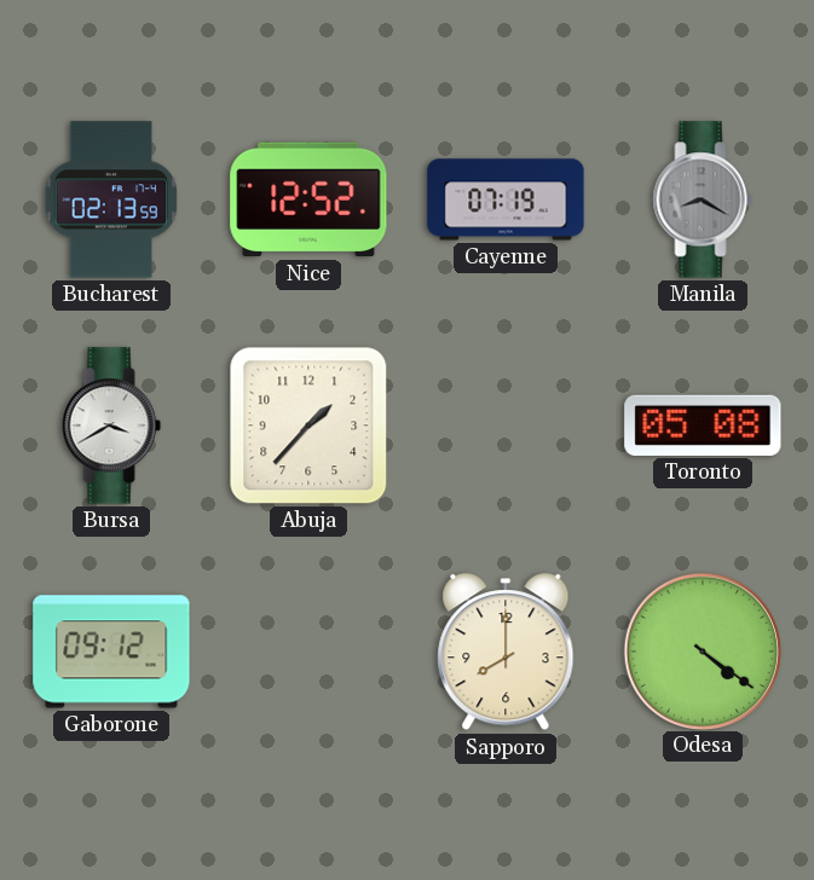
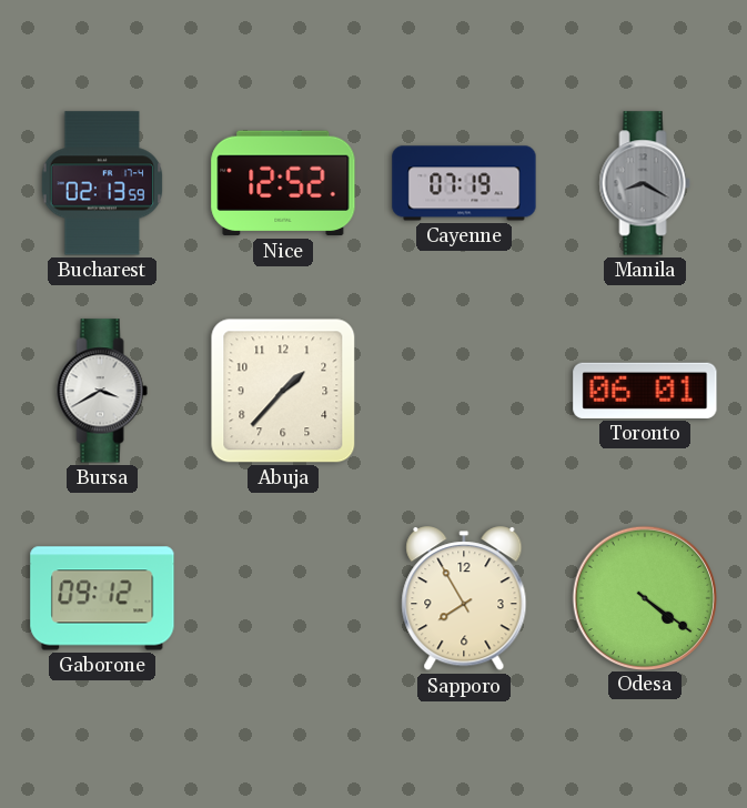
Toronto: 05:08 -> 06:01 (645, 391)
Sapporo: 8:00 -> 7:55 (464, 599)
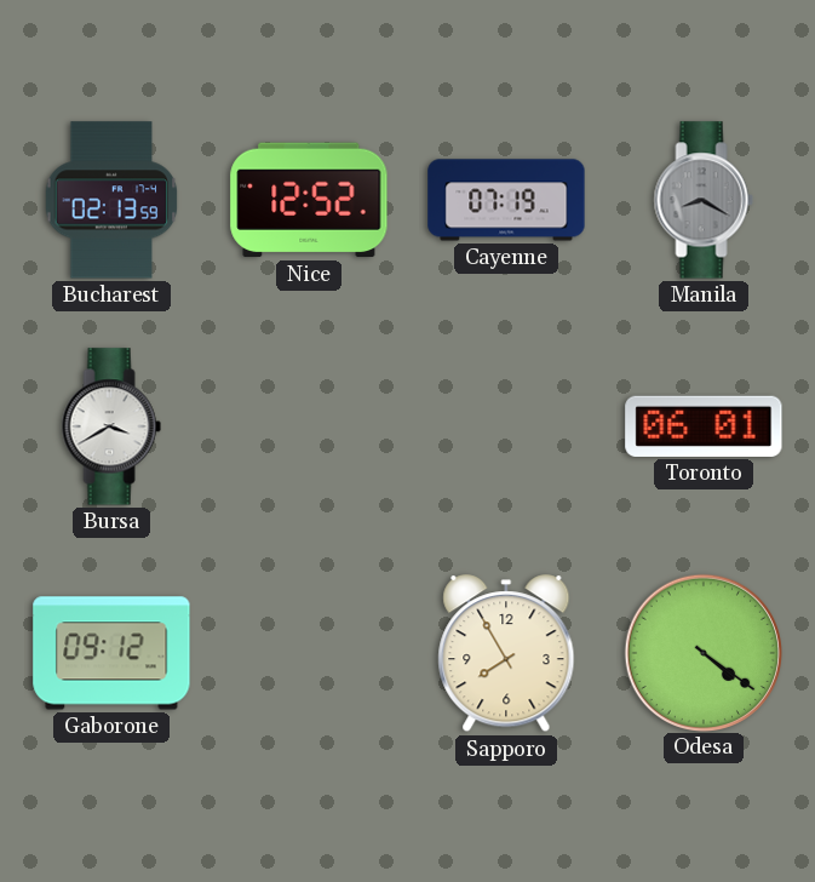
Abuja: 1:37 -> none (283, 391)
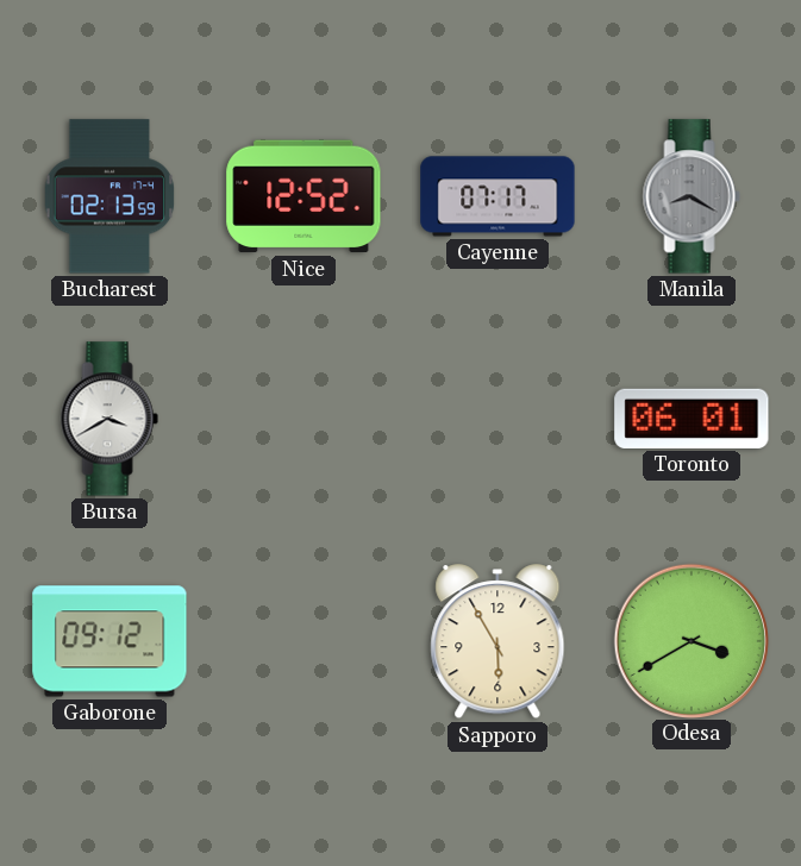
Cayenne: 07:19 -> 07:17 (498, 196)
Sapporo: 7:55 -> 5:55 (498, 642)
Odesa: 4:21 -> 3:40 (690, 640)
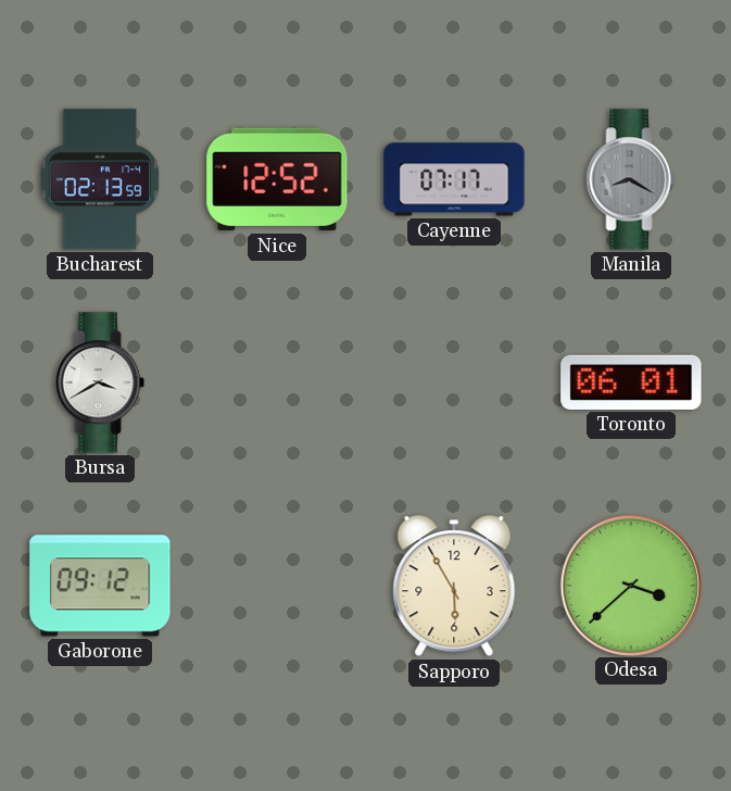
Odesa: 3:40 -> 3:38 (630, 585)
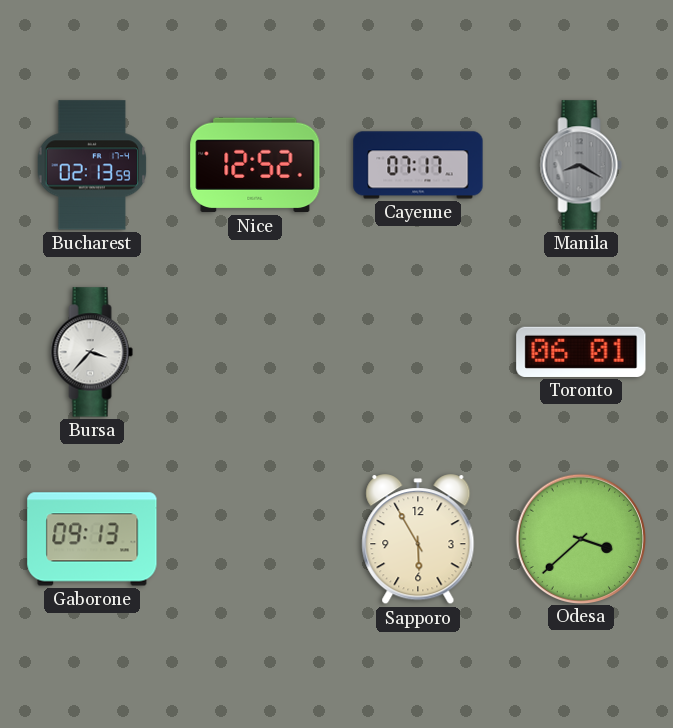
Bursa: 3:40 -> 3:37 (92, 352)
Gaborone: 09:12 -> 09:13 (92, 539)
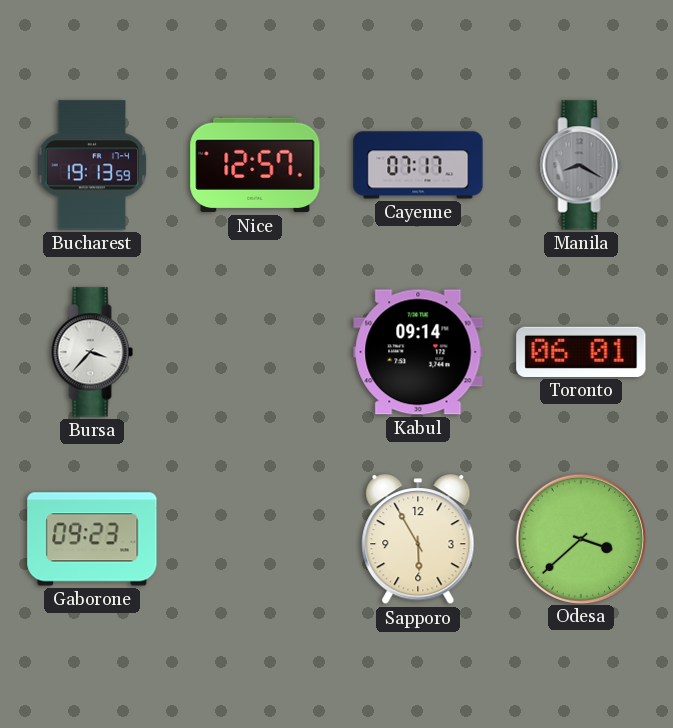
Bucharest: 02:13 -> 19:13 (92, 165)
Nice: 12:52 -> 12:57 (255, 165)
Kabul: none -> 09:14 (418, 352)
Gaborone: 09:13 -> 09:23 (92, 539)
